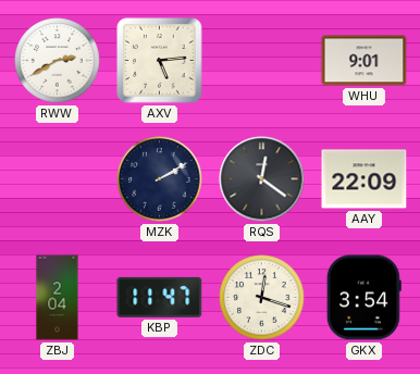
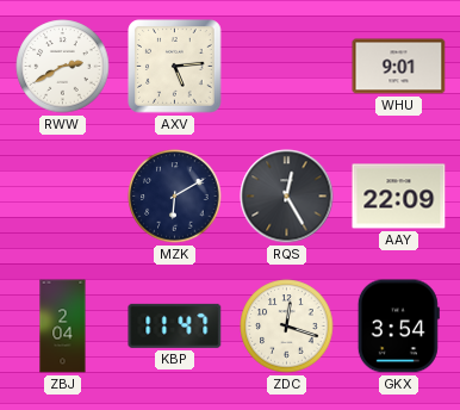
MZK: 2:10 -> 6:10 (175, 197)
RQS: 12:21 -> 12:25 (287, 197)
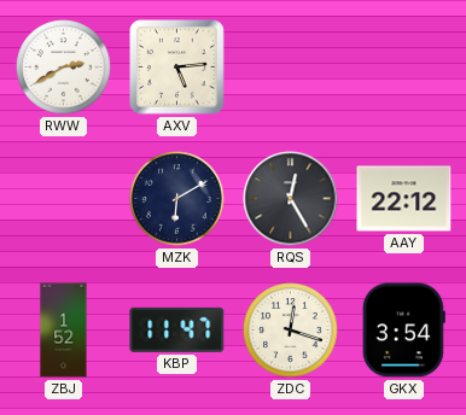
WHU: 9:01 -> none (399, 67)
AAY: 22:09 -> 22:12 (404, 199)
ZBJ: 2:04 -> 1:52 (64, 331)
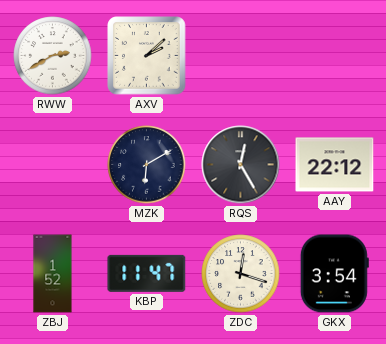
AXV: 5:14 -> 2:08 (147, 56)
